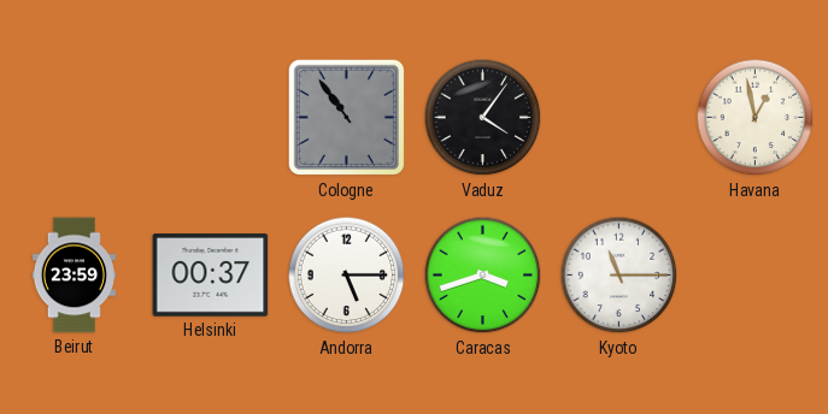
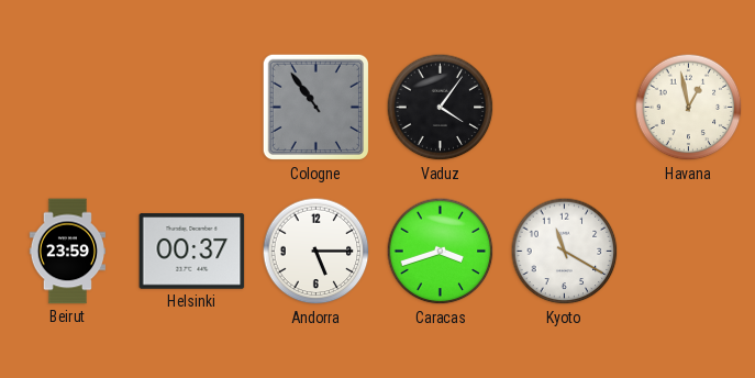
Kyoto: 11:15 -> 11:20 (565, 252)
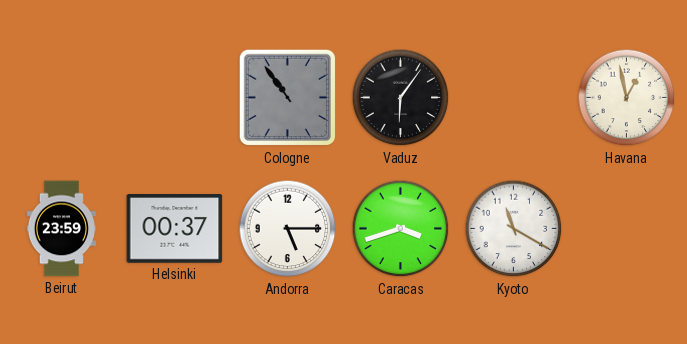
Vaduz: 4:06 -> 6:06 (401, 98)
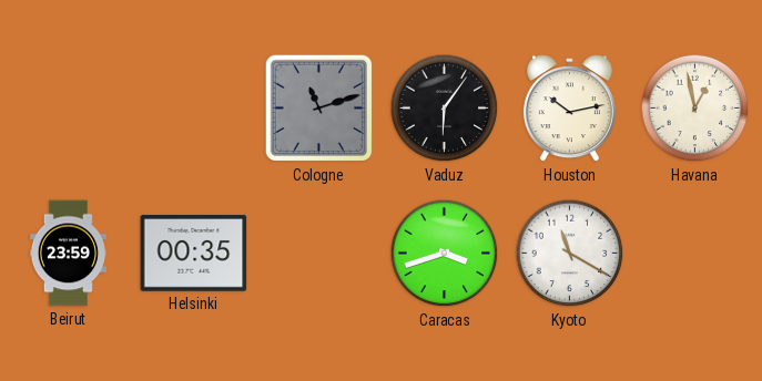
Cologne: 10:54 -> 11:12 (319, 109)
Houston: none -> 10:13 (569, 109)
Helsinki: 00:37 -> 00:35 (194, 254)
Andorra: 5:15 -> none (288, 229)
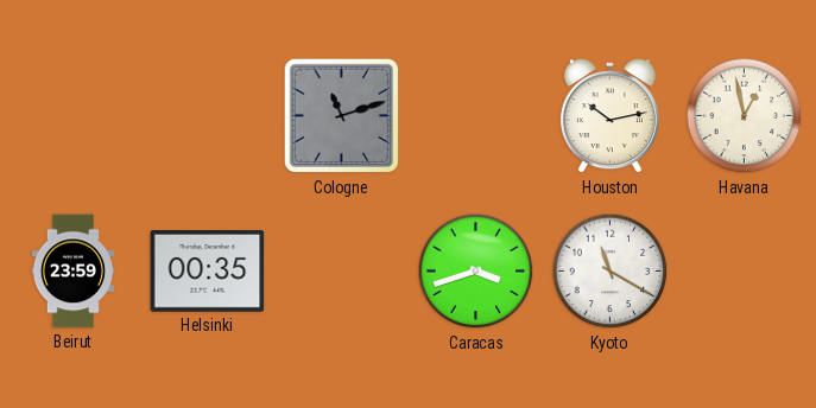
Vaduz: 6:06 -> none (445, 109)
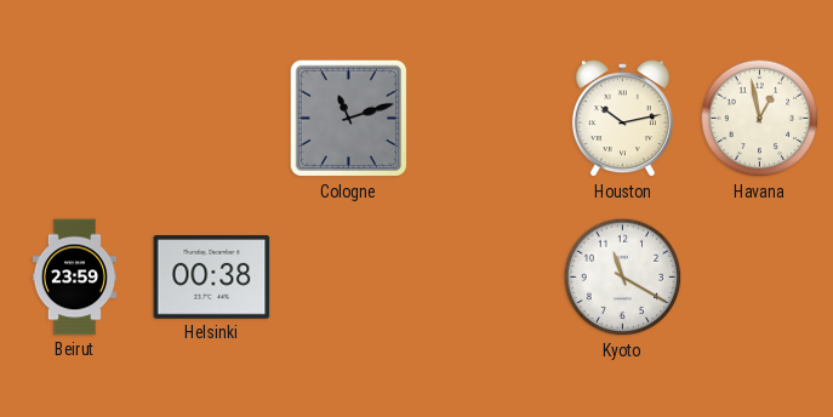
Helsinki: 00:35 -> 00:38 (212, 278)
Caracas: 3:42 -> none (476, 272)
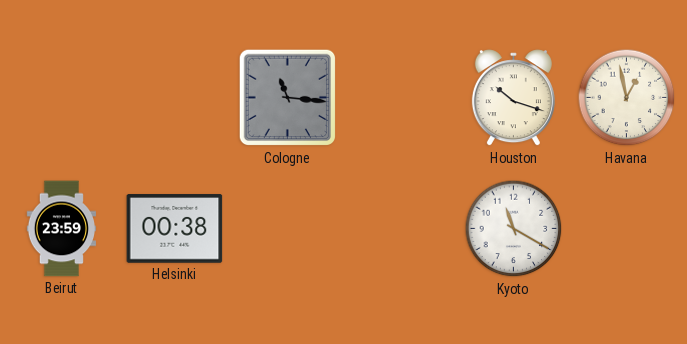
Cologne: 11:12 -> 11:16 (288, 98)
Houston: 10:13 -> 10:18 (513, 98)
